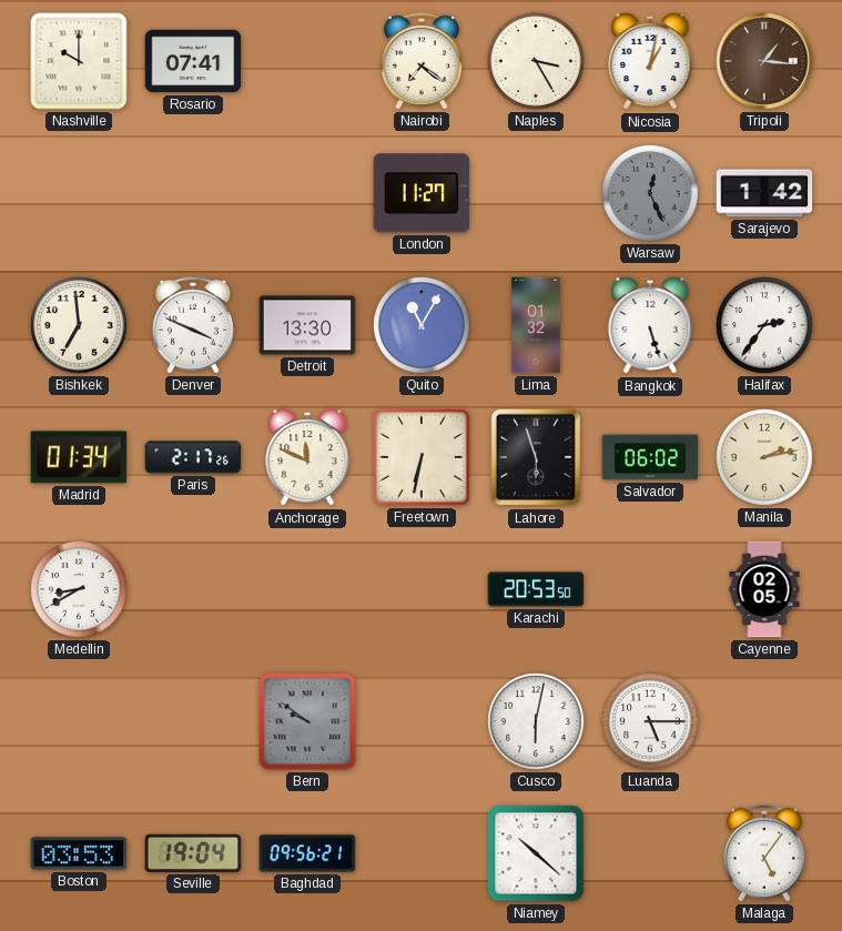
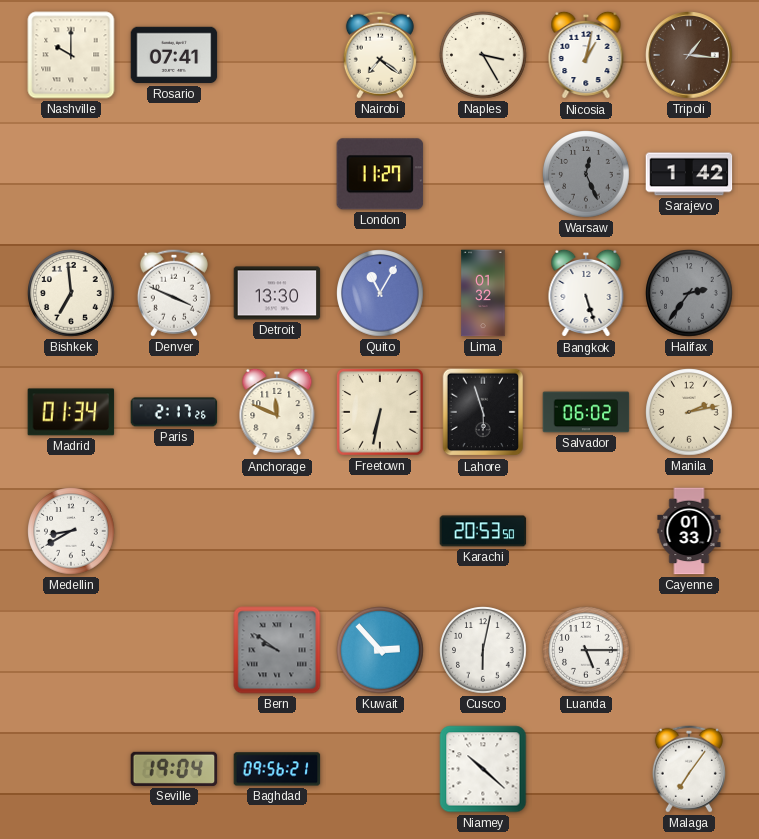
Halifax dial: white -> grey (689, 293)
Cayenne: 02:05 -> 01:33 (689, 531)
Kuwait: none -> 2:53 (380, 650)
Boston: 03:53 -> none (79, 853)
Malaga: 5:06 -> 7:06 (689, 769)
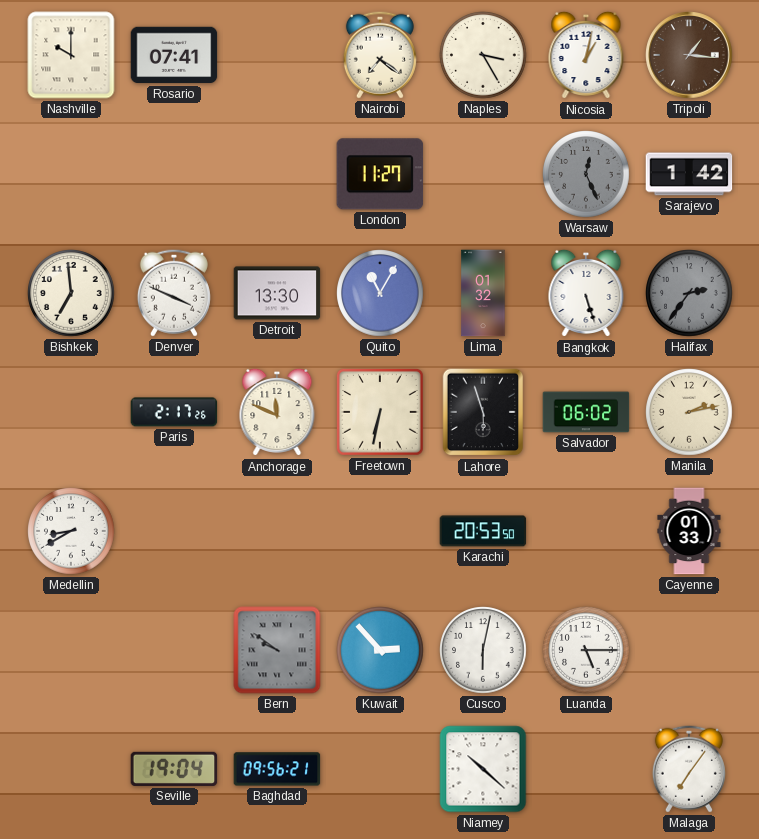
Madrid: 01:34 -> none (71, 412)
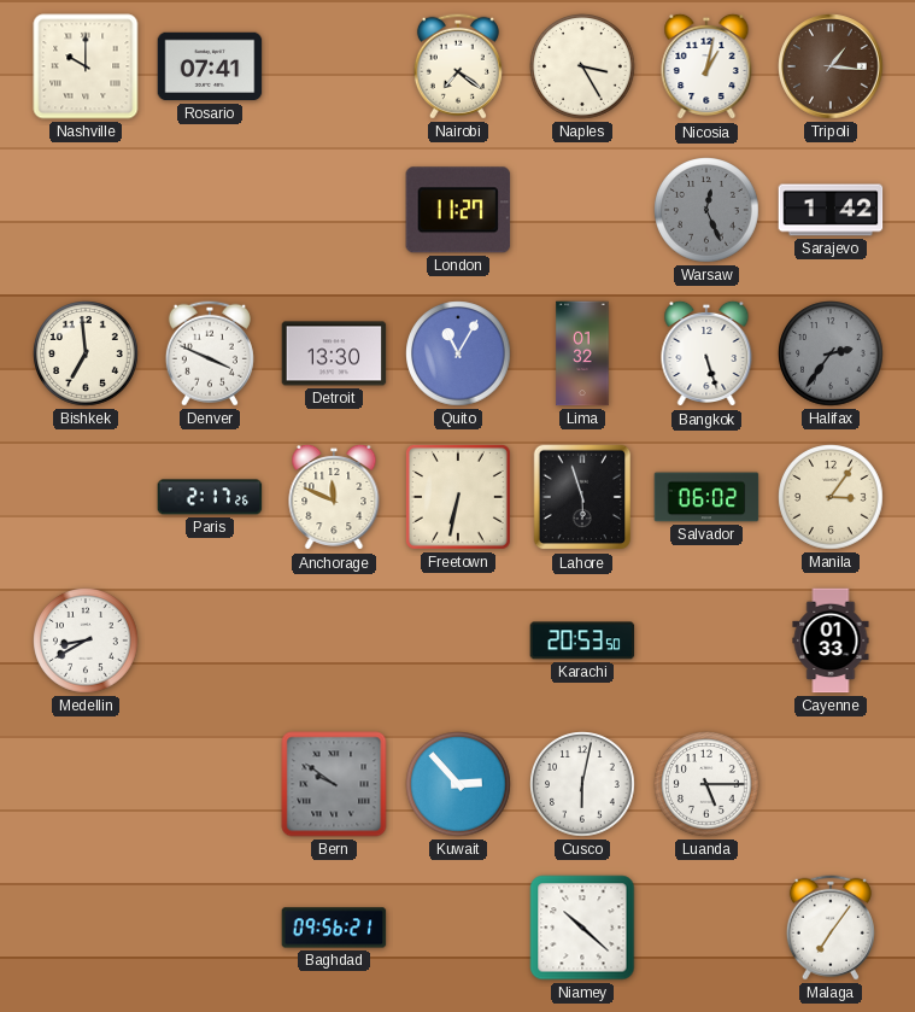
Manila: 2:13 -> 3:06 (831, 497)
Seville: 19:04 -> none (174, 769)
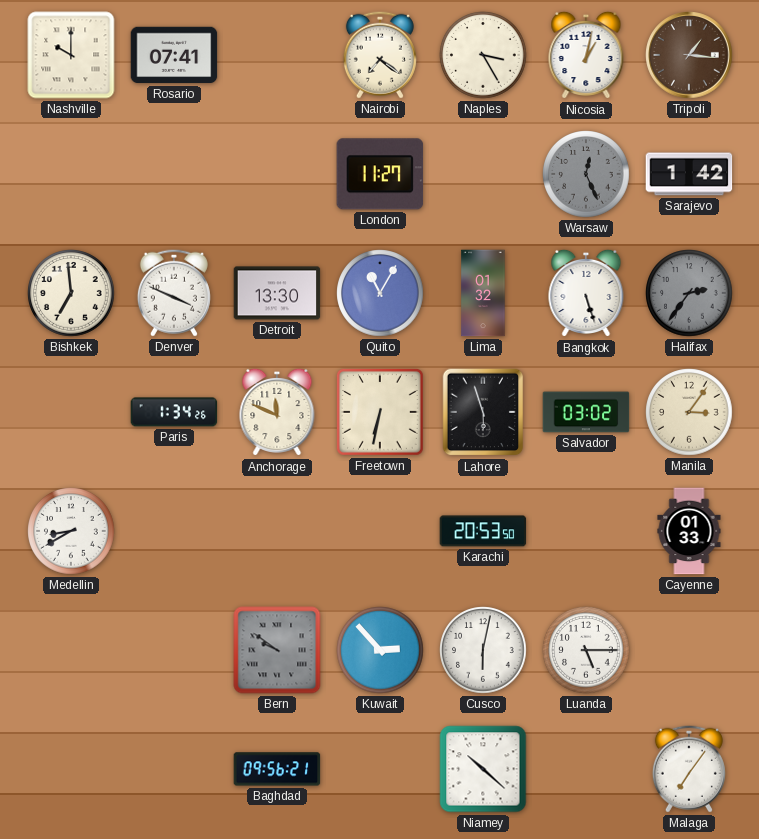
Paris: 2:17 -> 1:34 (174, 412)
Salvador: 06:02 -> 03:02 (586, 412)
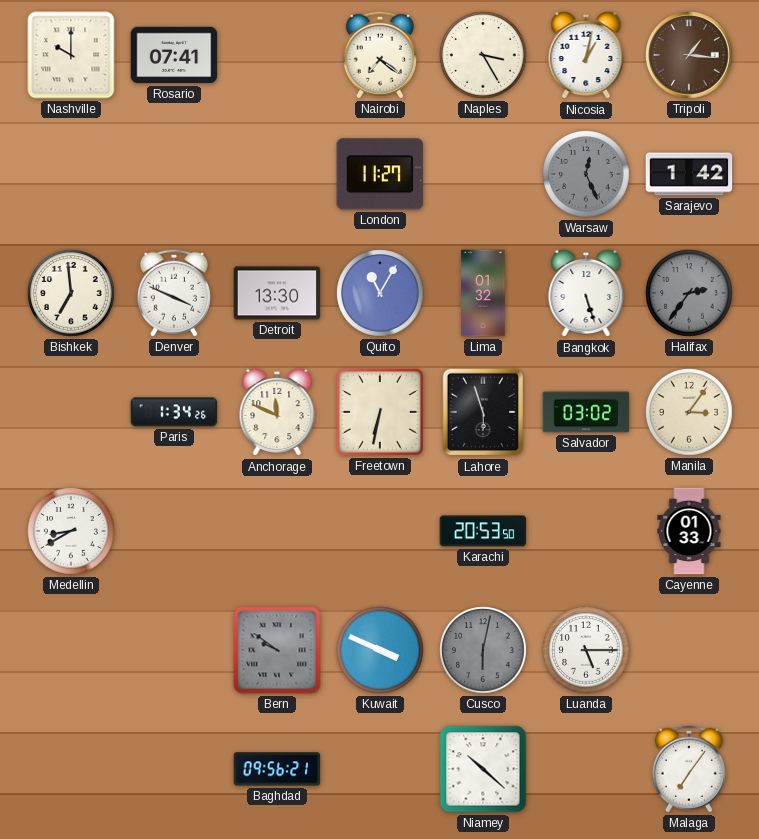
Kuwait: 2:53 -> 3:49 (380, 650)
Cusco dial: white -> grey (483, 650)
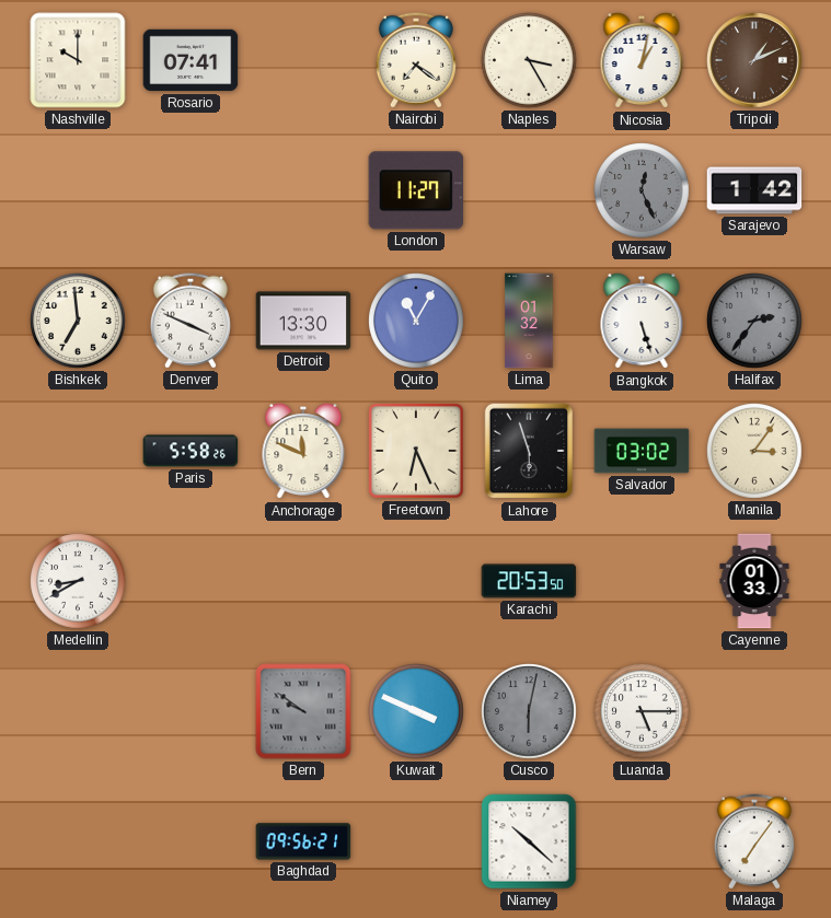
Tripoli: 1:16 -> 1:11 (754, 60)
Paris: 1:34 -> 5:58 (191, 451)
Freetown: 6:32 -> 6:26 (416, 451)
